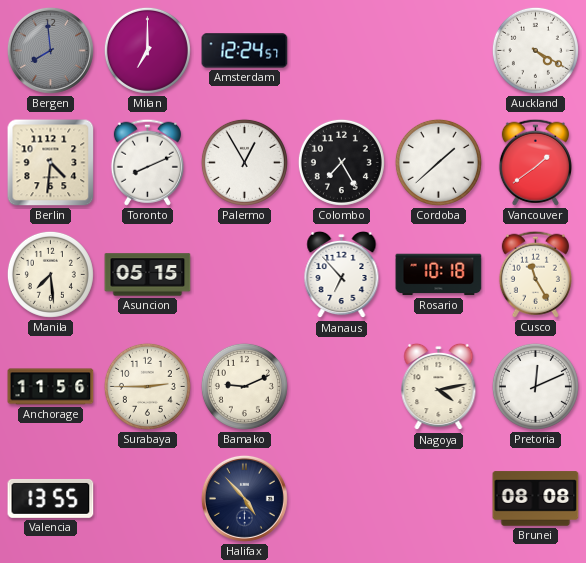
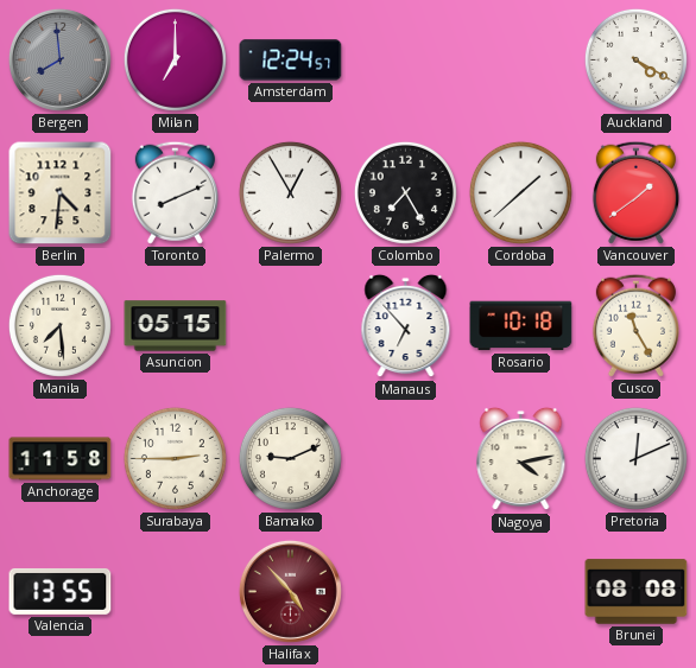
Anchorage: 11:56 -> 11:58 (61, 459)
Halifax dial: navy -> burgundy (290, 591)
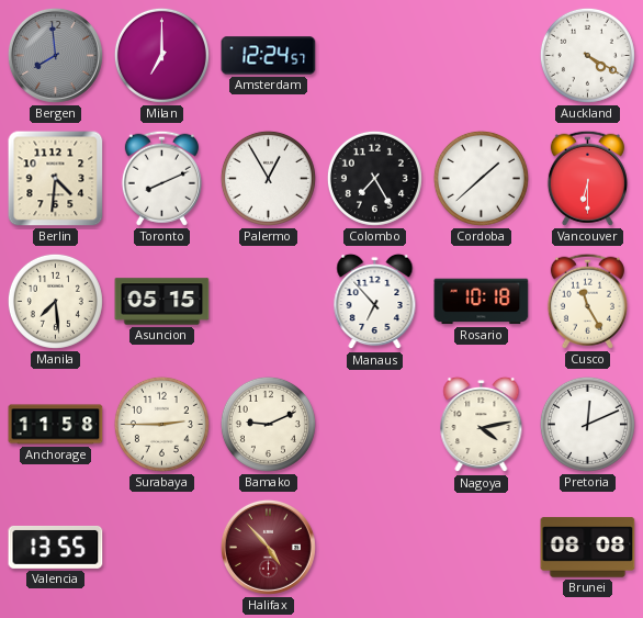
Vancouver: 1:39 -> 6:30 (587, 178)
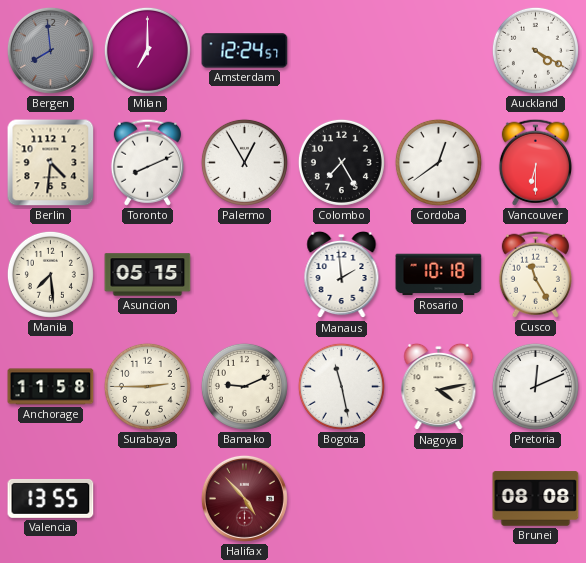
Cordoba: 1:38 -> 12:39 (438, 162)
Manaus: 6:53 -> 1:59 (342, 275)
Bogota: none -> 11:28 (341, 386)
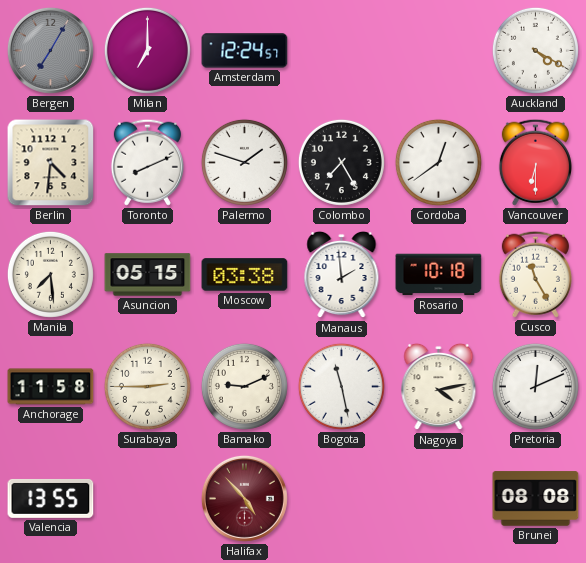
Bergen: 7:59 -> 7:05 (50, 50)
Palermo: 12:55 -> 1:48 (244, 162)
Moscow: none -> 03:38 (245, 275)
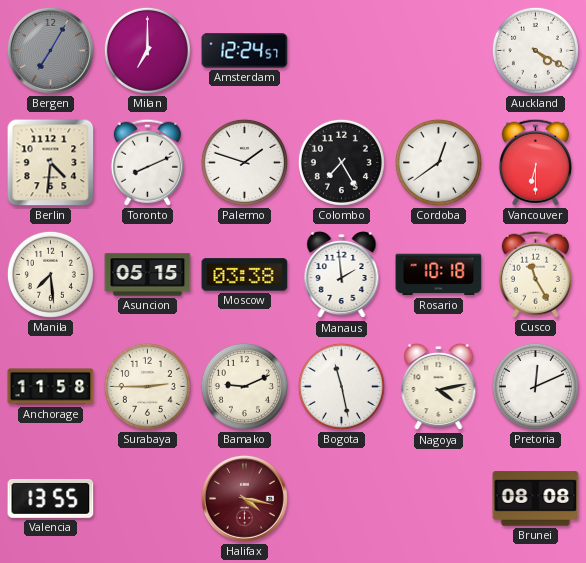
Halifax: 4:53 -> 4:17 (244, 498)
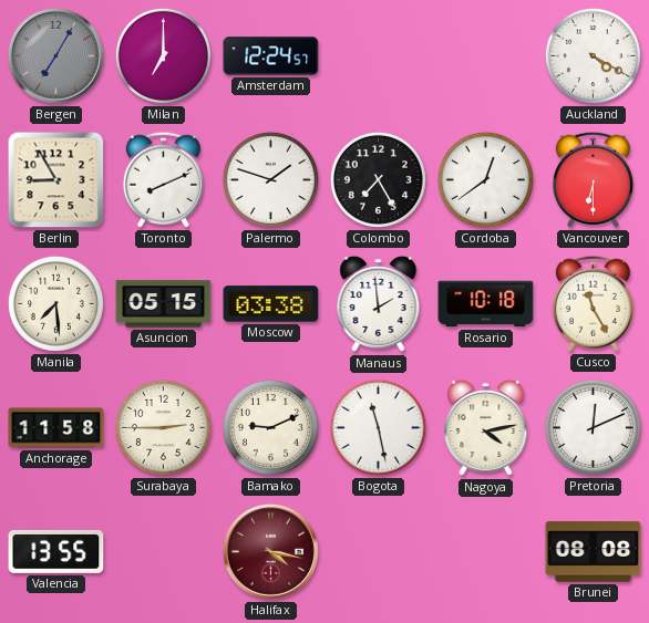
Berlin: 4:31 -> 8:55 (56, 180)
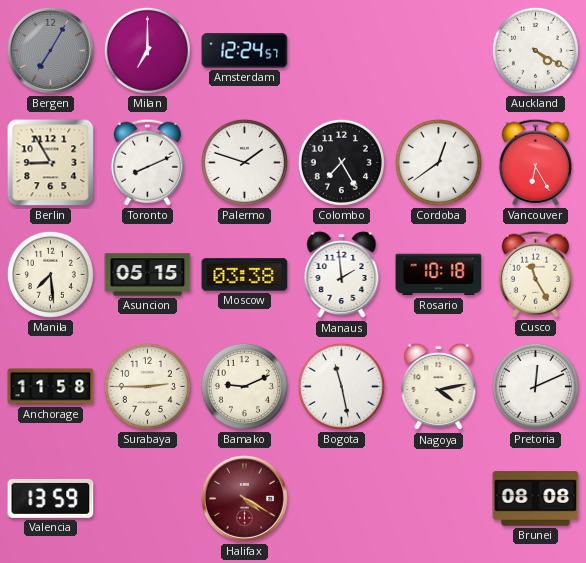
Vancouver: 6:30 -> 6:25 (535, 162)
Valencia: 13:55 -> 13:59 (51, 498)
Halifax: 4:17 -> 4:20 (244, 498)
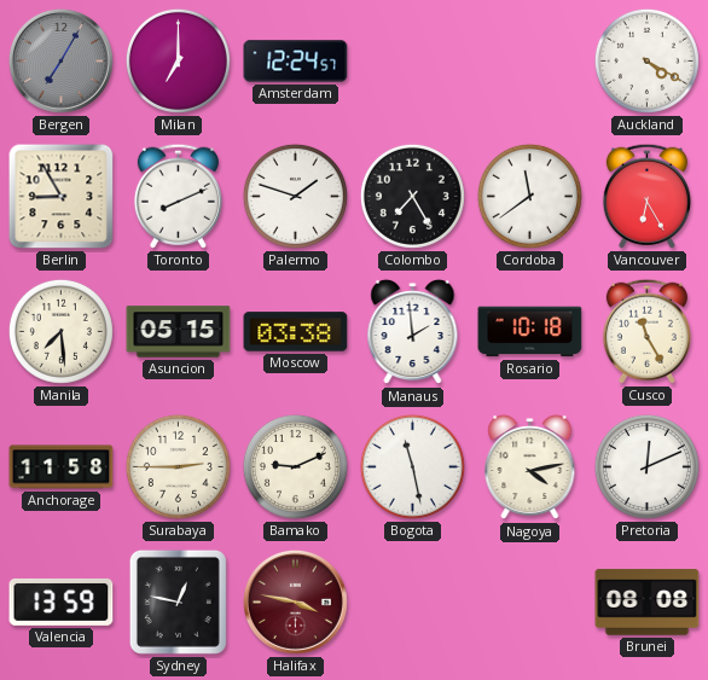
Cordoba: 12:39 -> 11:39 (529, 196)
Sydney: none -> 12:47 (178, 601)
Halifax: 4:20 -> 3:47 (295, 601)
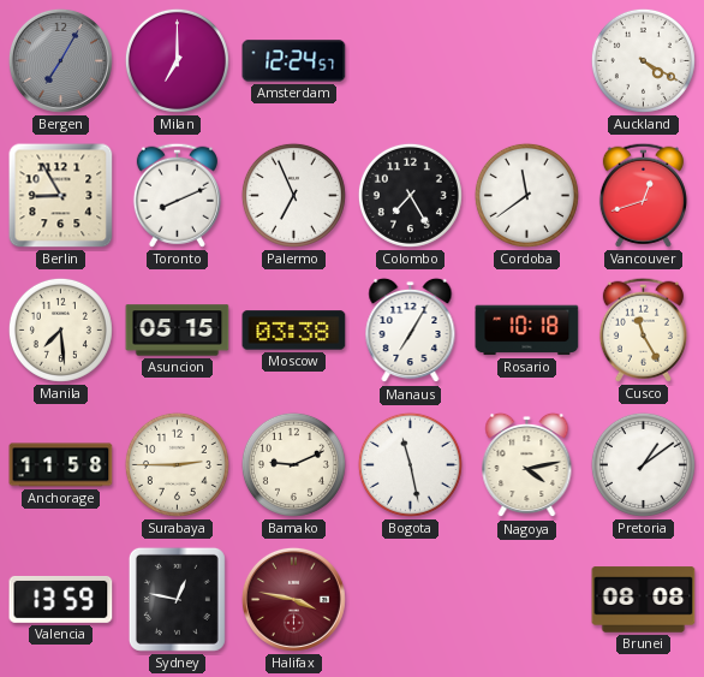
Palermo: 1:48 -> 6:56 (293, 195)
Vancouver: 6:25 -> 12:42 (643, 195)
Manaus: 1:59 -> 7:05 (411, 331)
Pretoria: 12:11 -> 1:09 (643, 464)
